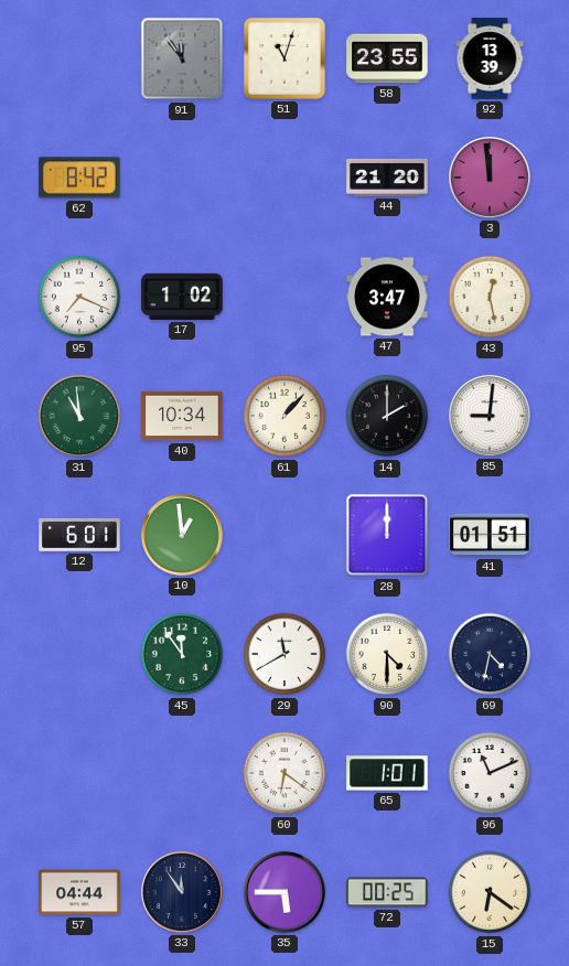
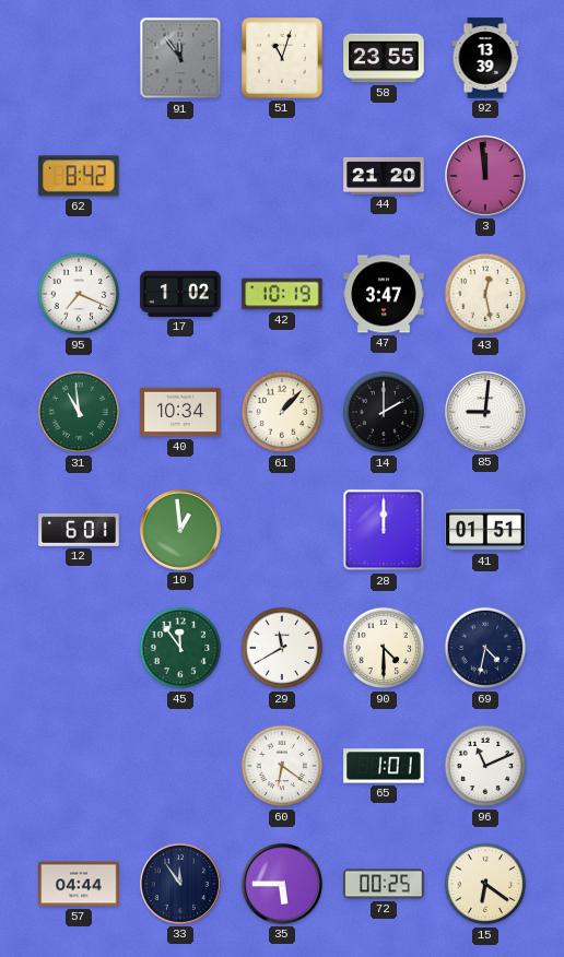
42: none -> 10:19 (282, 294)
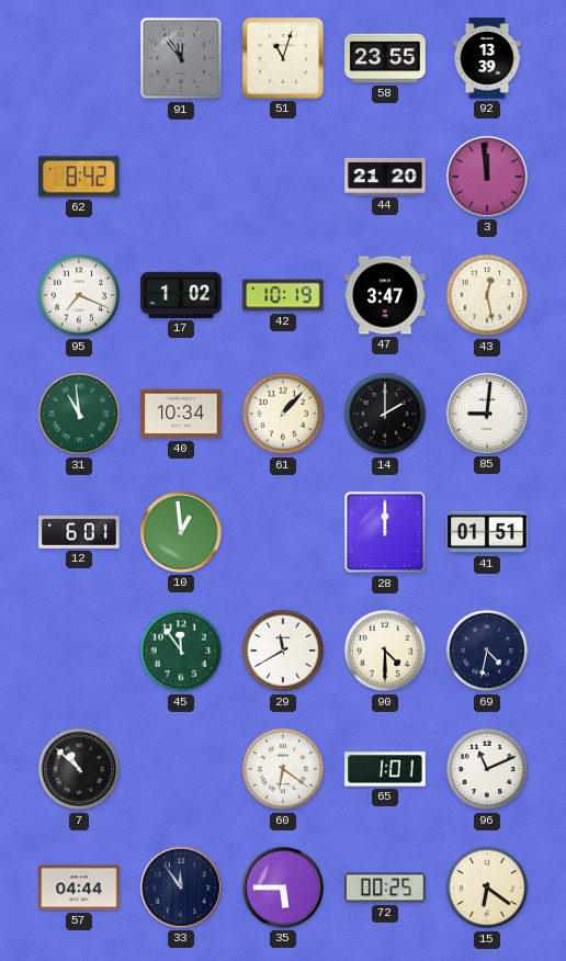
7: none -> 10:52 (79, 769)
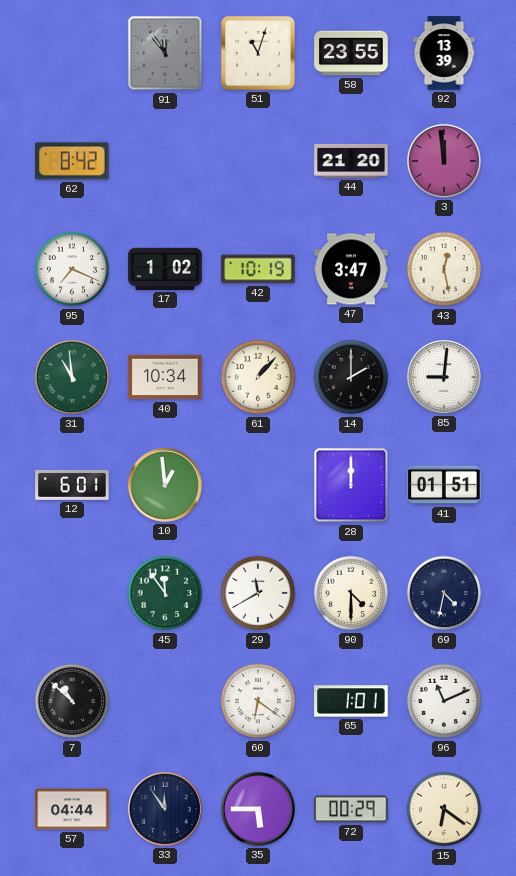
72: 00:25 -> 00:29 (351, 809)
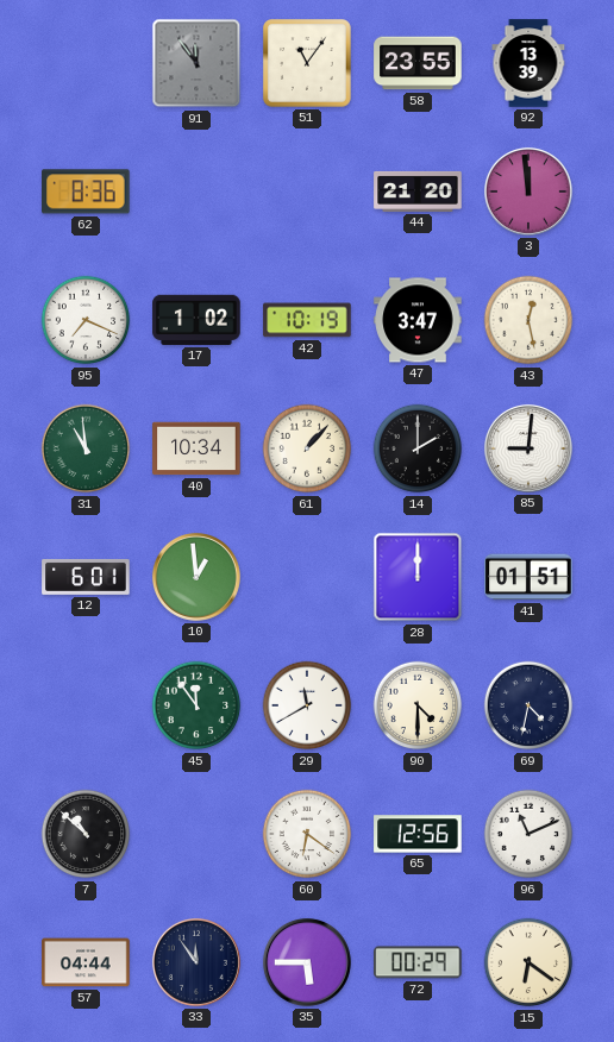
51: 11:03 -> 11:06 (308, 64)
62: 8:42 -> 8:36 (86, 192)
65: 1:01 -> 12:56 (418, 834)
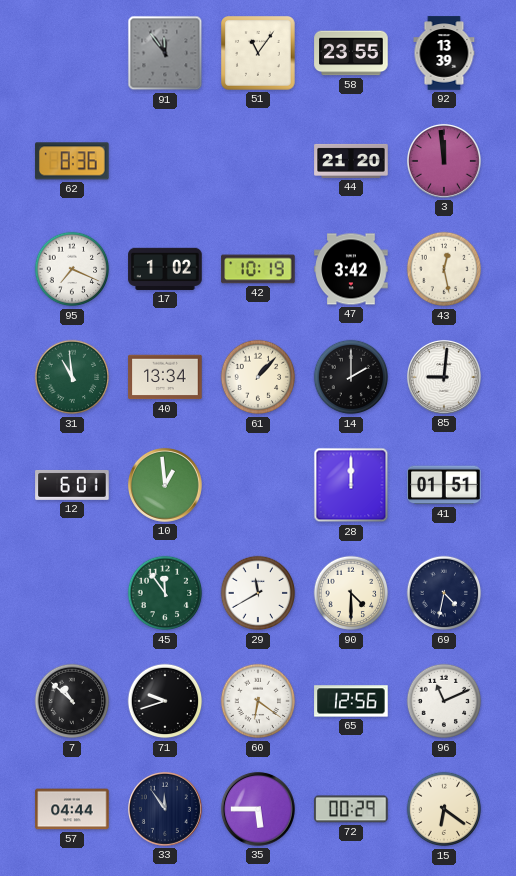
47: 3:47 -> 3:42 (351, 269)
40: 10:34 -> 13:34 (165, 377)
71: none -> 9:42 (165, 701)
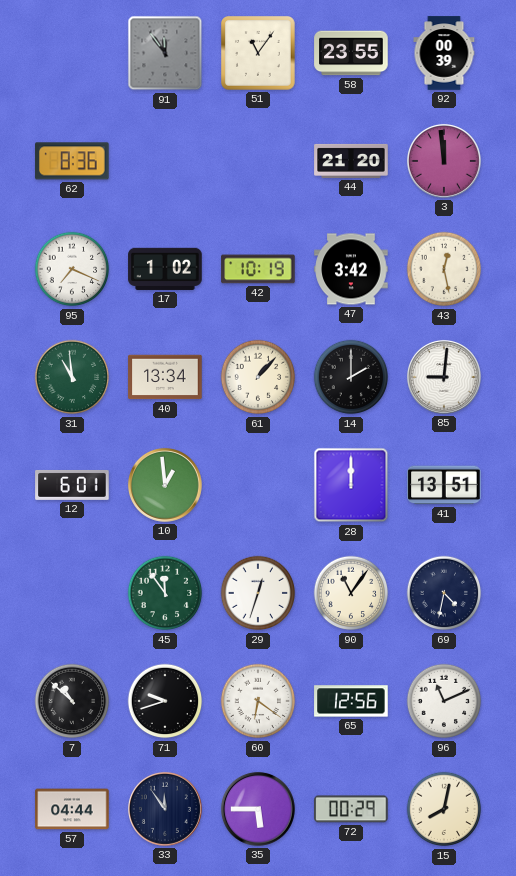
92: 13:39 -> 00:39 (444, 53)
41: 01:51 -> 13:51 (444, 485)
29: 11:40 -> 12:33 (258, 593)
90: 4:30 -> 11:06 (351, 593)
15: 6:21 -> 8:02 (444, 809)
